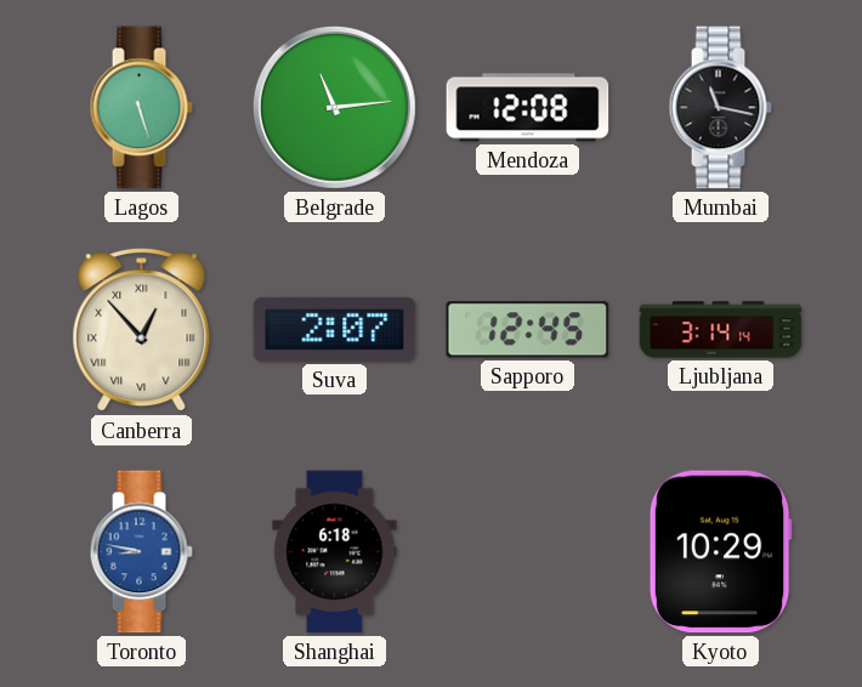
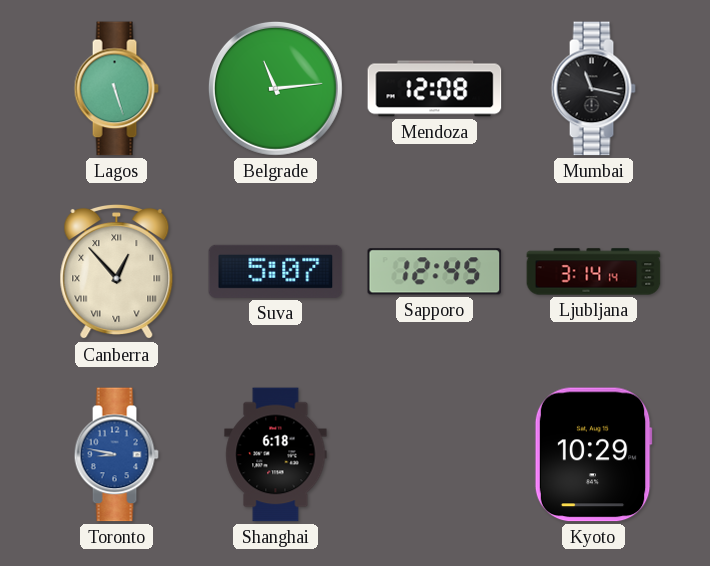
Suva: 2:07 -> 5:07 (276, 271)
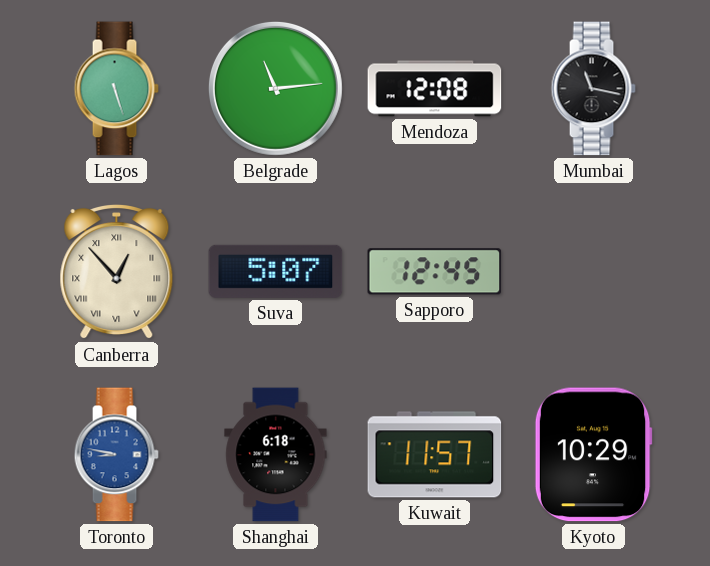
Ljubljana: 3:14 -> none (594, 272)
Kuwait: none -> 11:57 (435, 455)
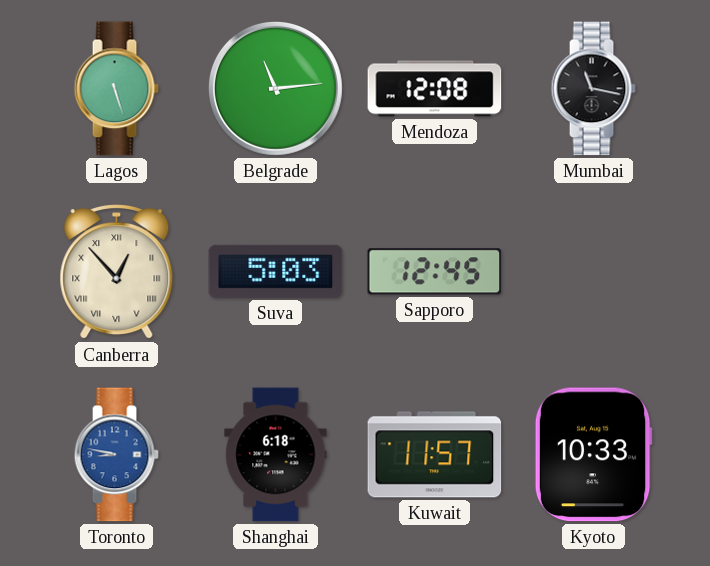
Suva: 5:07 -> 5:03 (276, 271)
Kyoto: 10:29 -> 10:33 (593, 455)
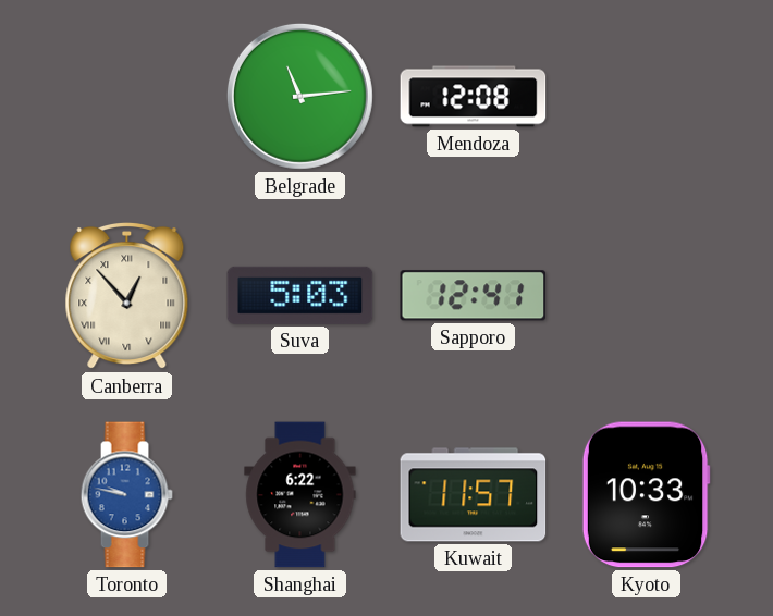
Lagos: 5:27 -> none (116, 89)
Mumbai: 11:17 -> none (593, 89)
Sapporo: 12:45 -> 12:41 (474, 296)
Toronto: 8:47 -> 9:47 (126, 495)
Shanghai: 6:18 -> 6:22 (300, 495)
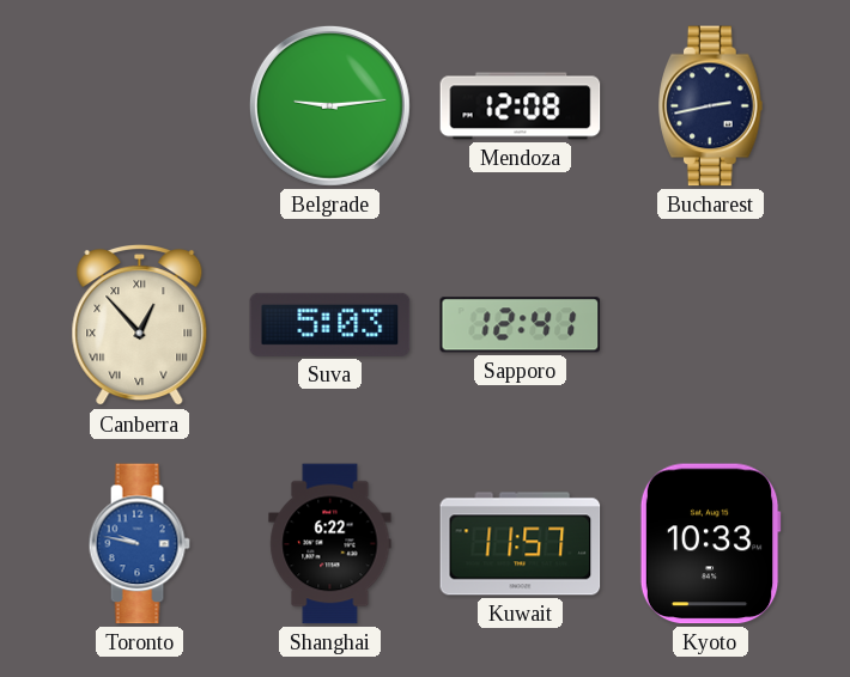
Belgrade: 11:14 -> 9:14 (329, 105)
Bucharest: none -> 2:43 (711, 106)
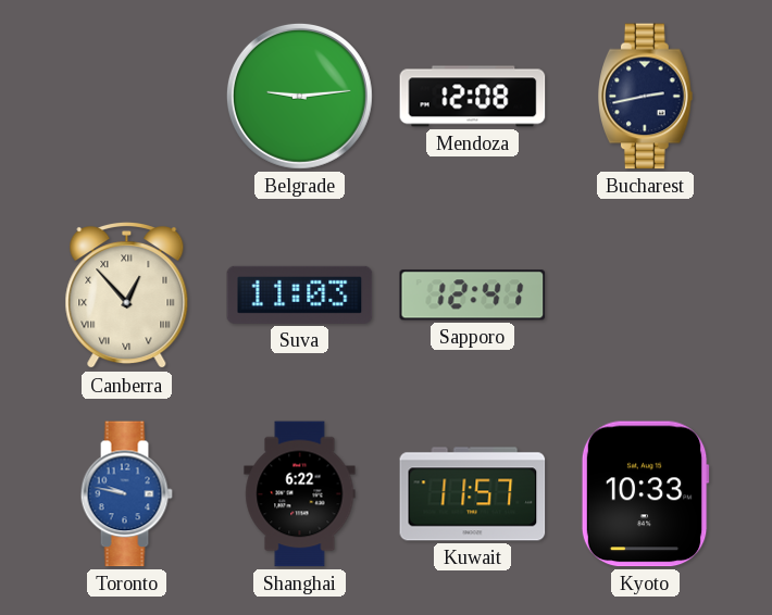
Suva: 5:03 -> 11:03 (300, 294)
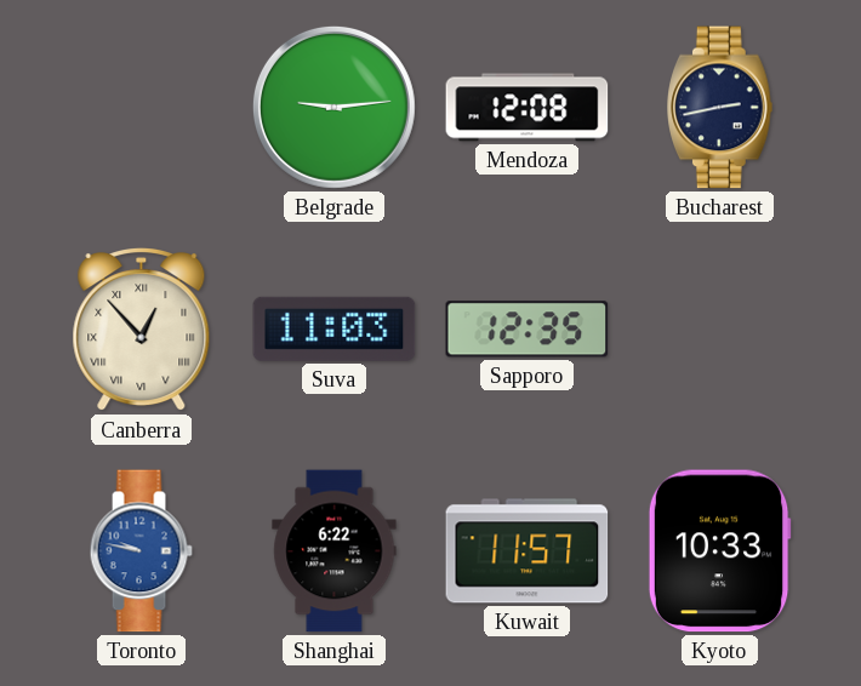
Sapporo: 12:41 -> 12:35 (528, 330)
